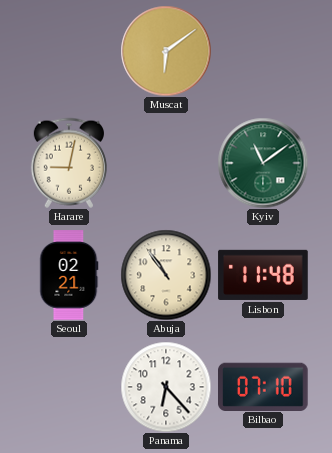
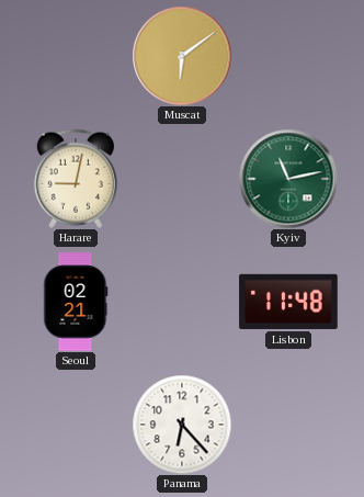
Kyiv: 11:09 -> 11:13 (288, 179)
Abuja: 10:54 -> none (166, 275)
Bilbao: 07:10 -> none (264, 386)
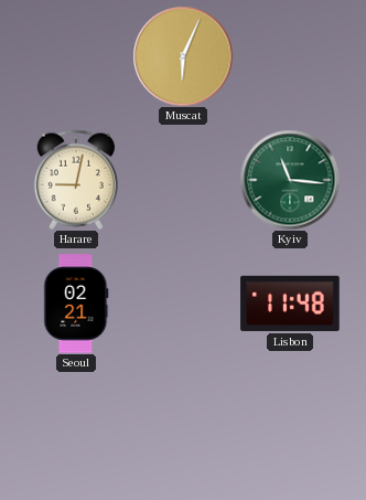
Muscat: 6:09 -> 6:04 (183, 56)
Kyiv: 11:13 -> 11:16 (290, 180)
Panama: 6:23 -> none (182, 425)
